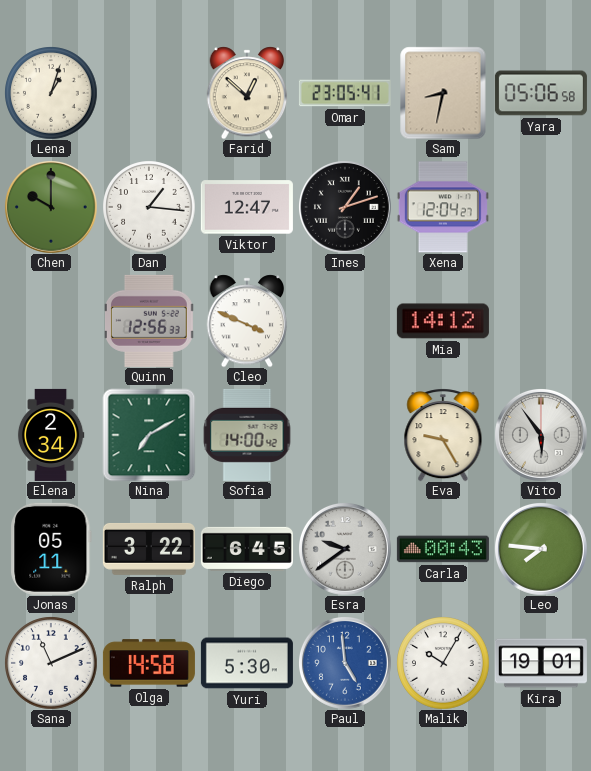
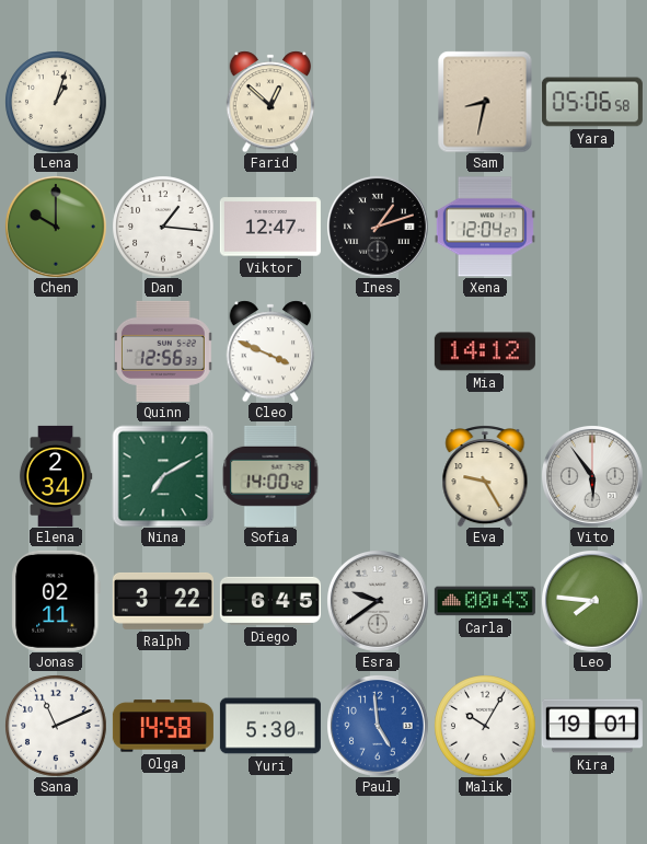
Omar: 23:05 -> none (345, 93)
Jonas: 05:11 -> 02:11 (56, 601)
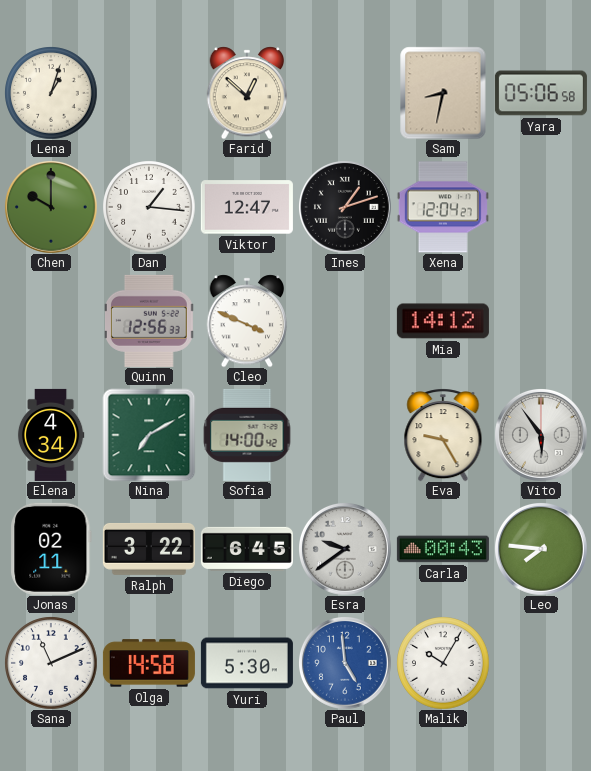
Elena: 2:34 -> 4:34 (51, 435)
Kira: 19:01 -> none (592, 726)
